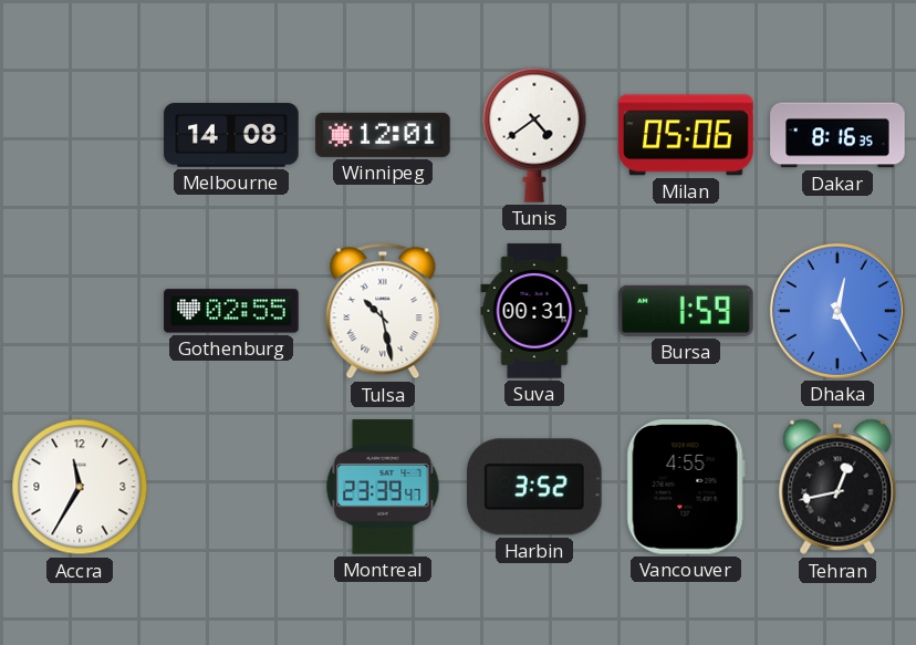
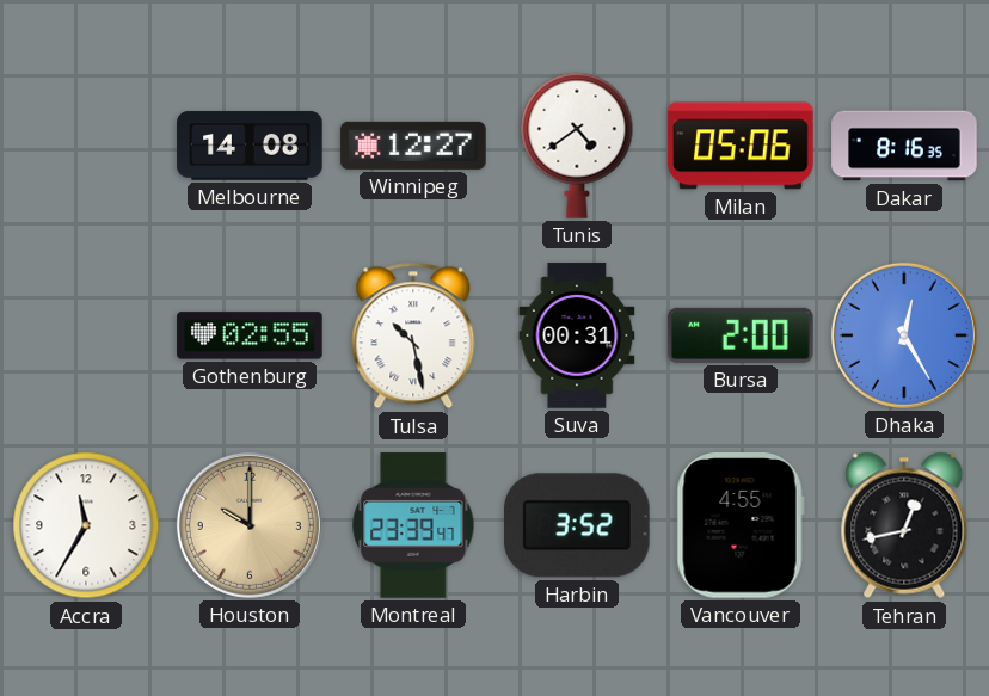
Winnipeg: 12:01 -> 12:27 (413, 146)
Bursa: 1:59 -> 2:00 (741, 335)
Houston: none -> 10:00 (250, 525)
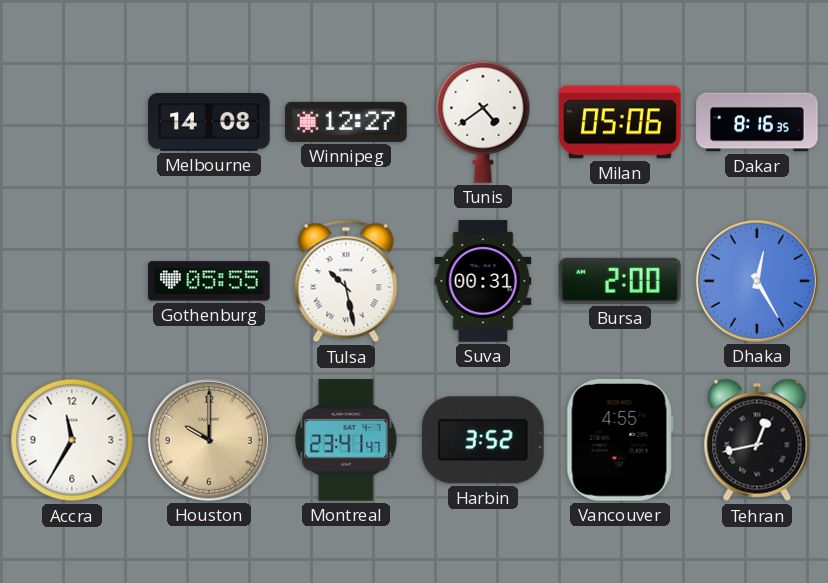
Gothenburg: 02:55 -> 05:55 (209, 281)
Montreal: 23:39 -> 23:41 (346, 440)
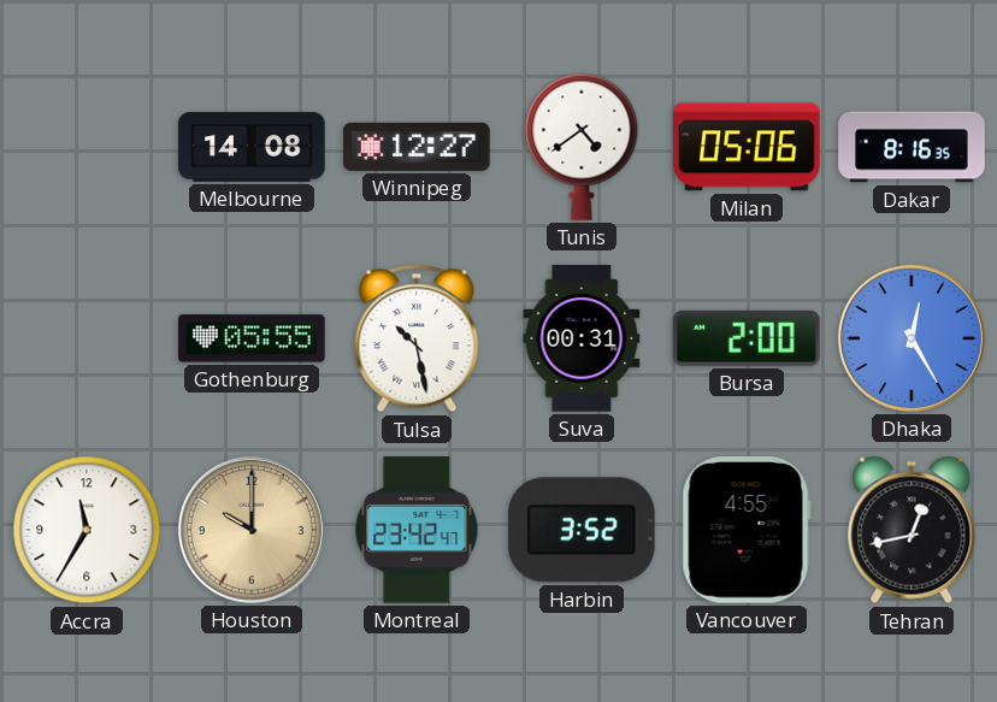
Montreal: 23:41 -> 23:42 (417, 530)
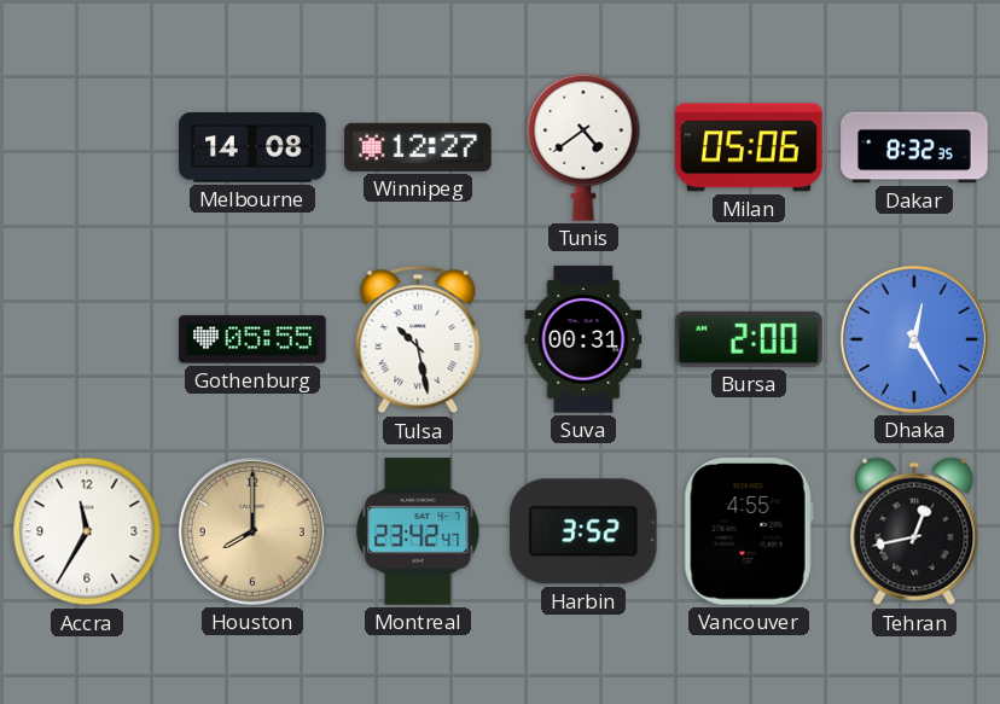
Dakar: 8:16 -> 8:32 (914, 147)
Houston: 10:00 -> 8:00 (252, 531)
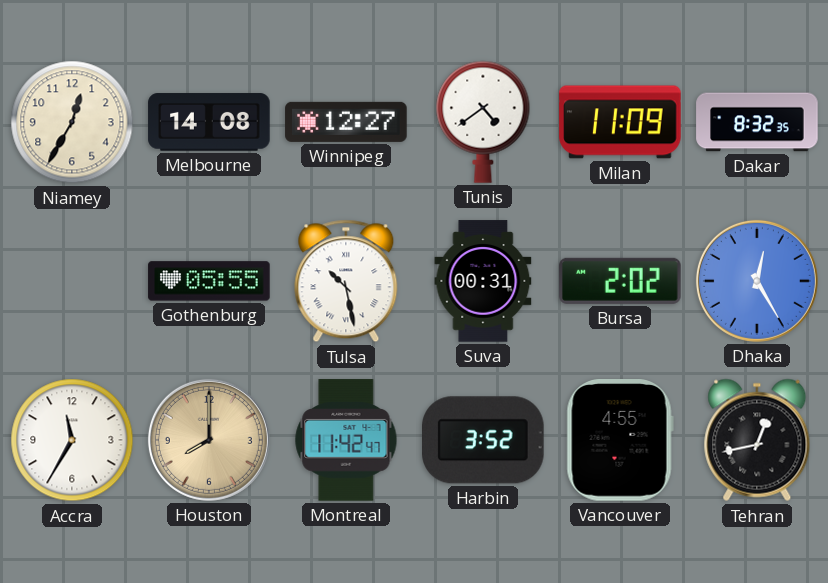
Niamey: none -> 12:35 (72, 122)
Milan: 05:06 -> 11:09 (620, 122)
Bursa: 2:00 -> 2:02 (620, 281)
Montreal: 23:42 -> 11:42 (346, 440)
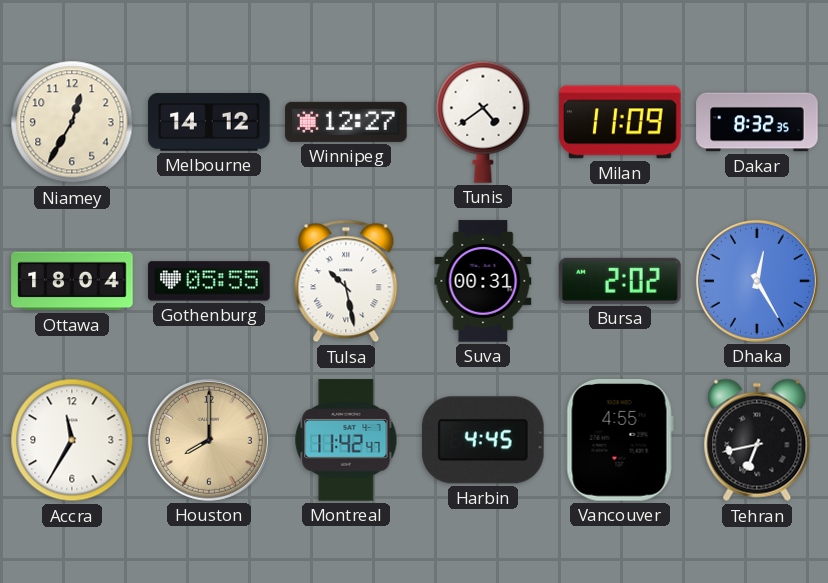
Melbourne: 14:08 -> 14:12 (209, 122)
Ottawa: none -> 18:04 (72, 281)
Harbin: 3:52 -> 4:45 (484, 440)
Tehran: 12:43 -> 6:43 (757, 440)
